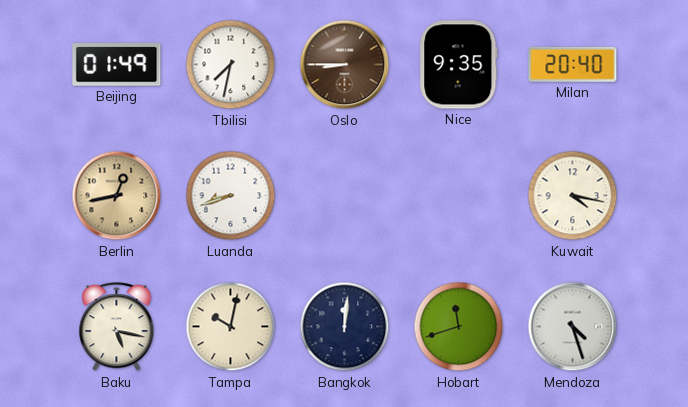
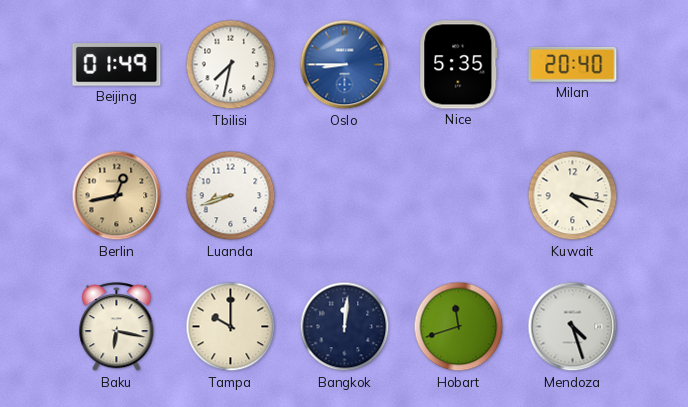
Oslo dial: brown -> blue (345, 65)
Nice: 9:35 -> 5:35 (459, 65)
Baku: 5:17 -> 6:17 (117, 327)
Tampa: 10:02 -> 10:00 (231, 327)
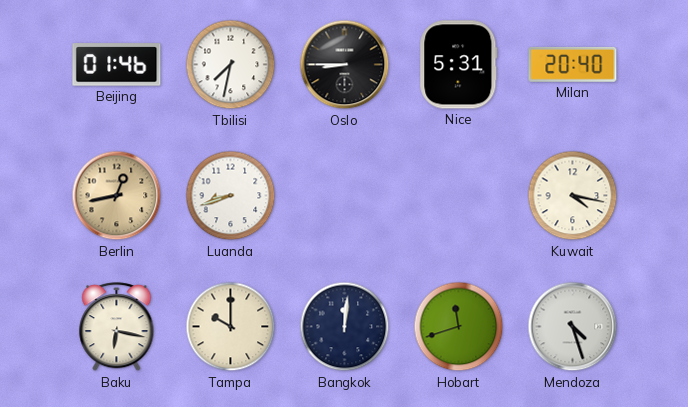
Beijing: 01:49 -> 01:46 (117, 65)
Oslo dial: blue -> black (345, 65)
Nice: 5:35 -> 5:31 (459, 65)
